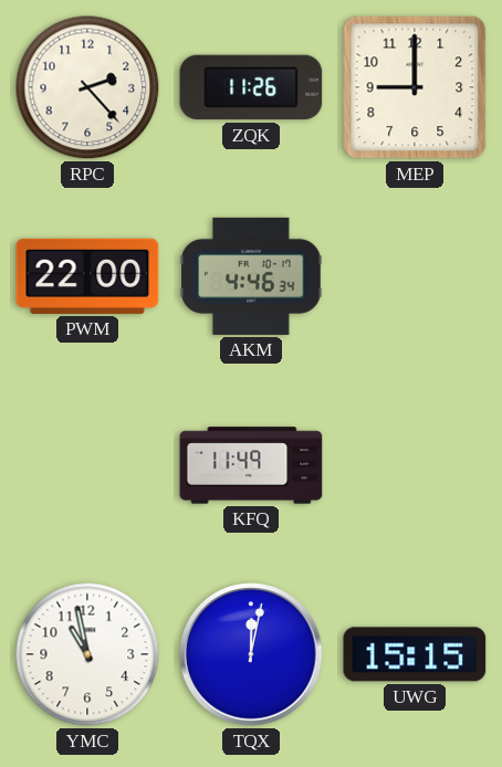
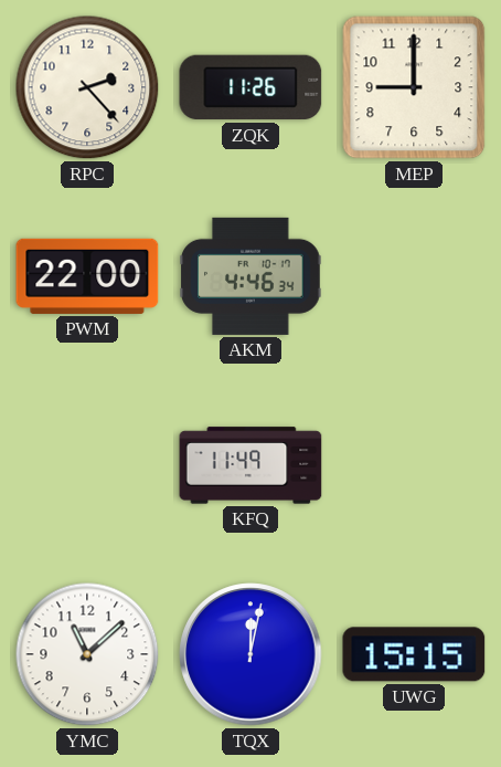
YMC: 10:58 -> 11:08 (87, 654)
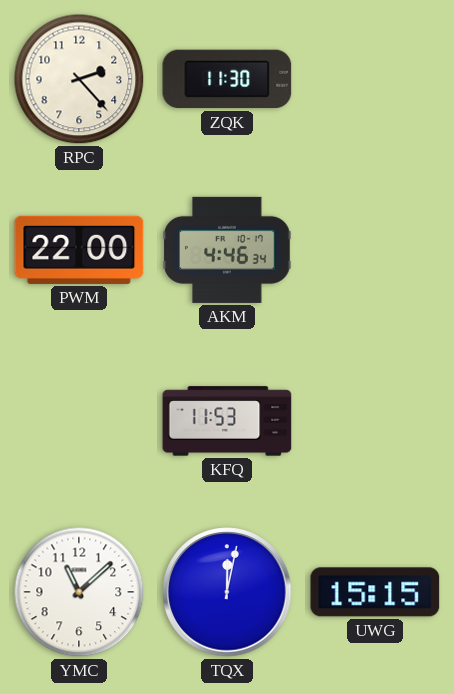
ZQK: 11:26 -> 11:30 (227, 79)
MEP: 9:00 -> none (414, 87)
KFQ: 11:49 -> 11:53 (227, 421)
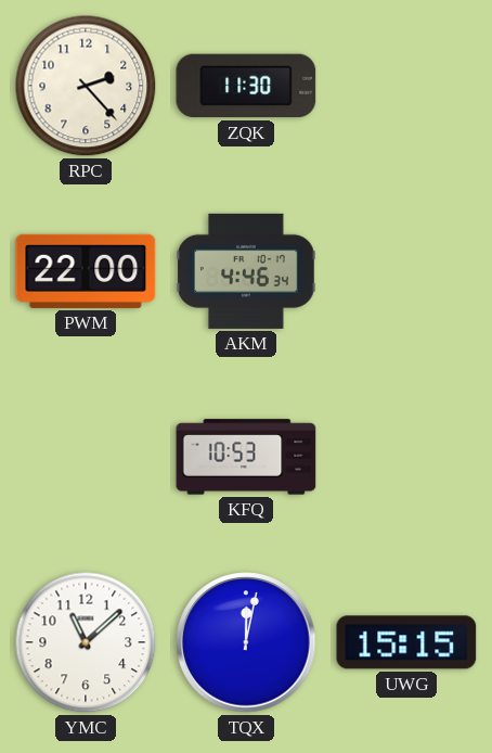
KFQ: 11:53 -> 10:53 (246, 457)
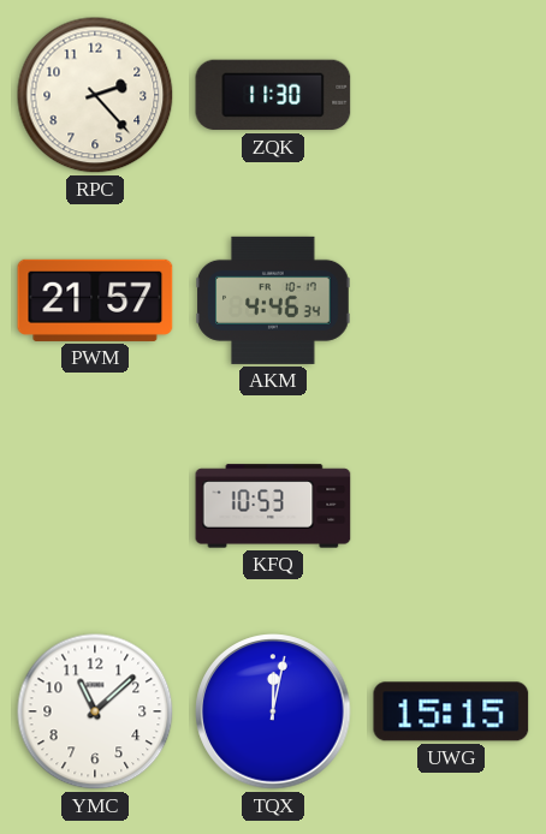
PWM: 22:00 -> 21:57 (95, 300)
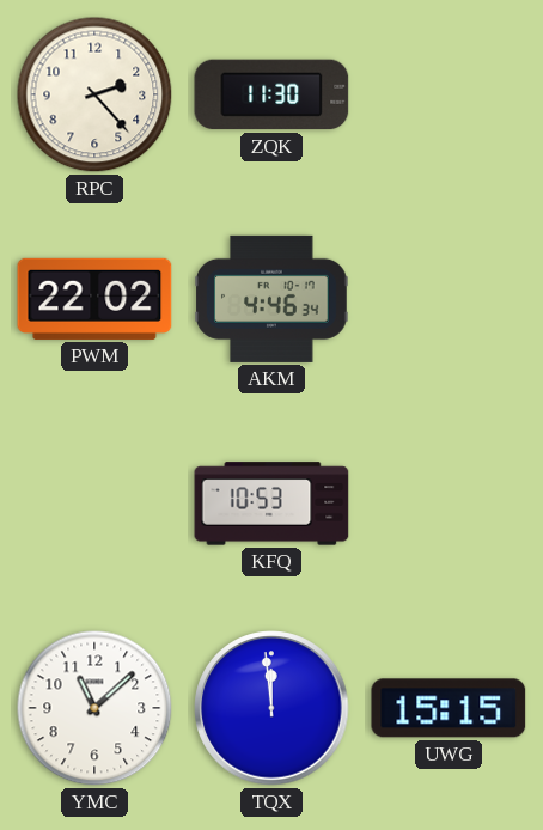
PWM: 21:57 -> 22:02 (94, 299)
TQX: 12:02 -> 11:59 (271, 708)
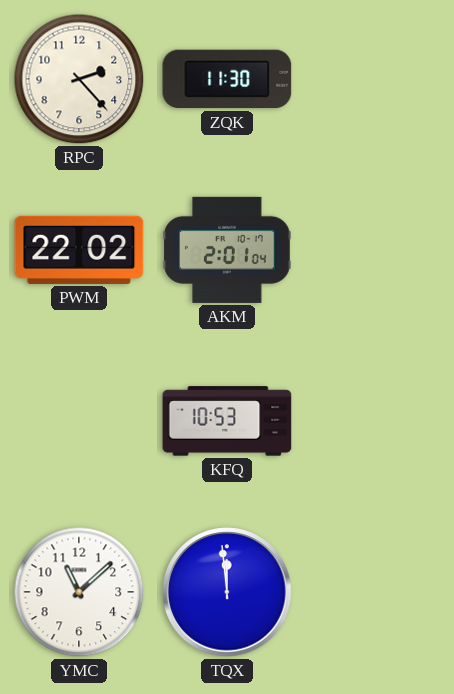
AKM: 4:46 -> 2:01 (227, 250)
UWG: 15:15 -> none (449, 708)
